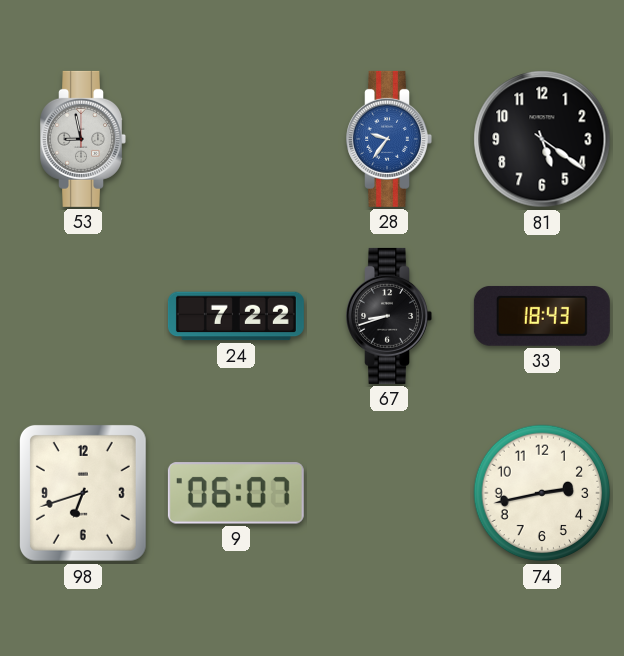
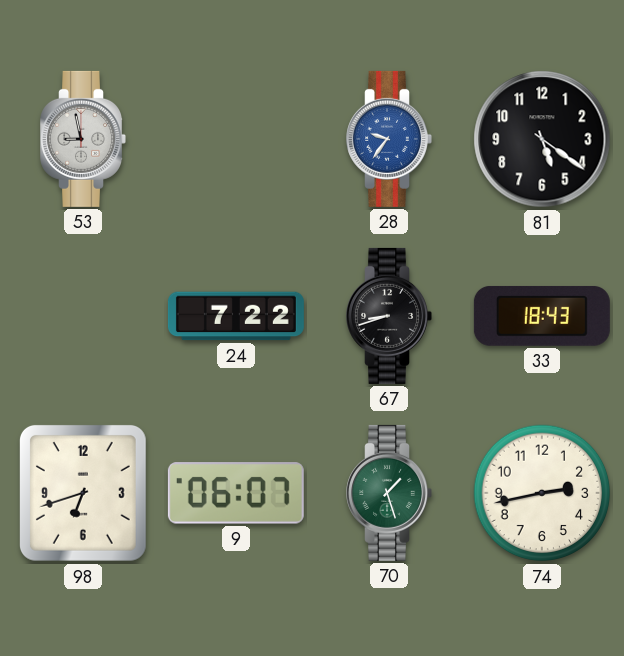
70: none -> 1:27 (389, 493)
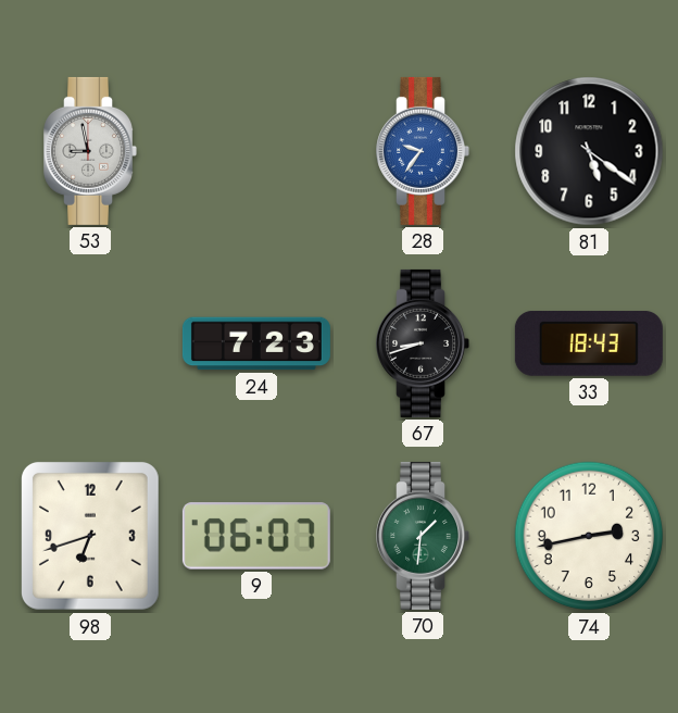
24: 7:22 -> 7:23 (256, 343)
70: 1:27 -> 1:31 (423, 536)
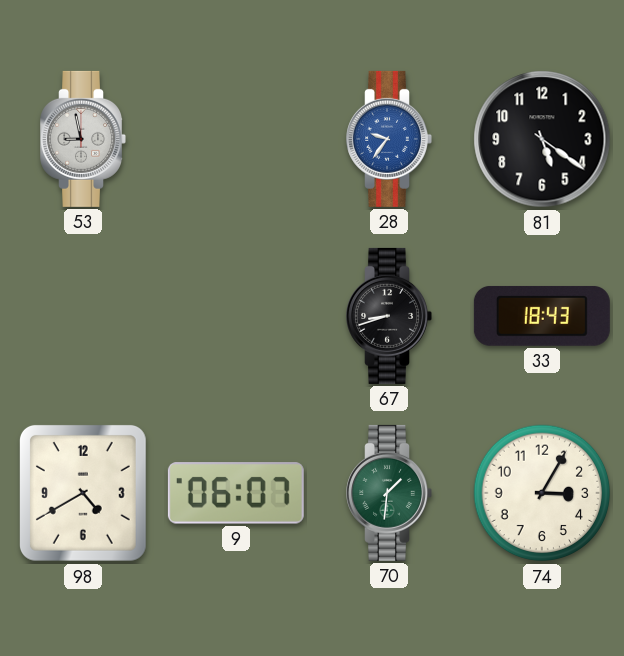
24: 7:23 -> none (256, 343)
98: 6:42 -> 4:40 (83, 493)
74: 2:43 -> 3:05 (542, 493)
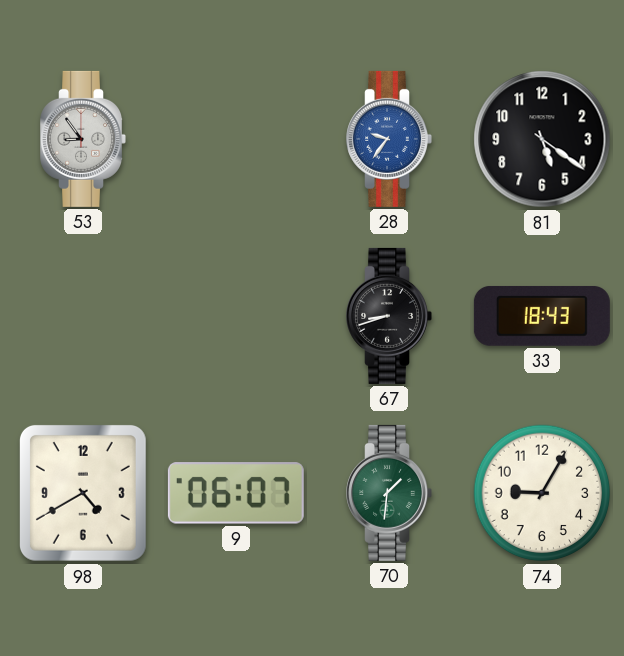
53: 8:58 -> 8:54 (83, 139)
74: 3:05 -> 9:05 (542, 493)
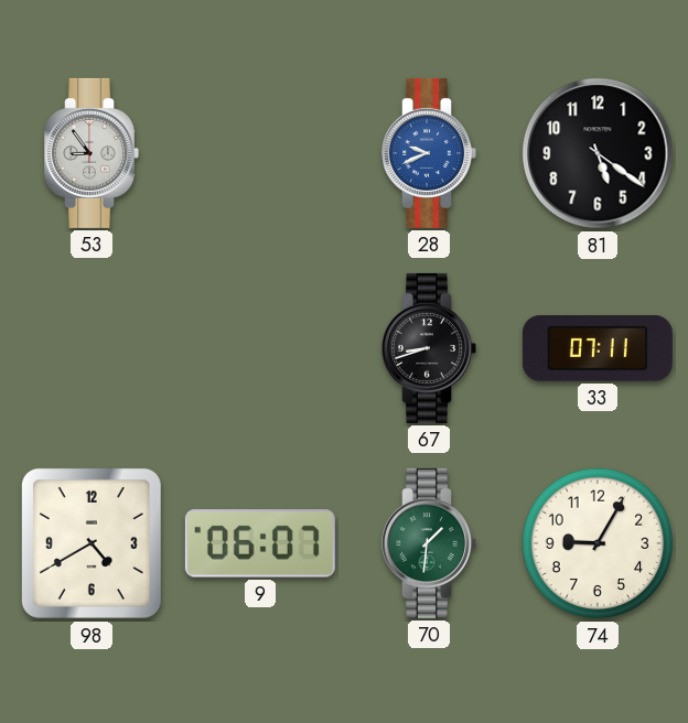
28: 9:36 -> 9:41 (429, 153)
33: 18:43 -> 07:11 (598, 348)
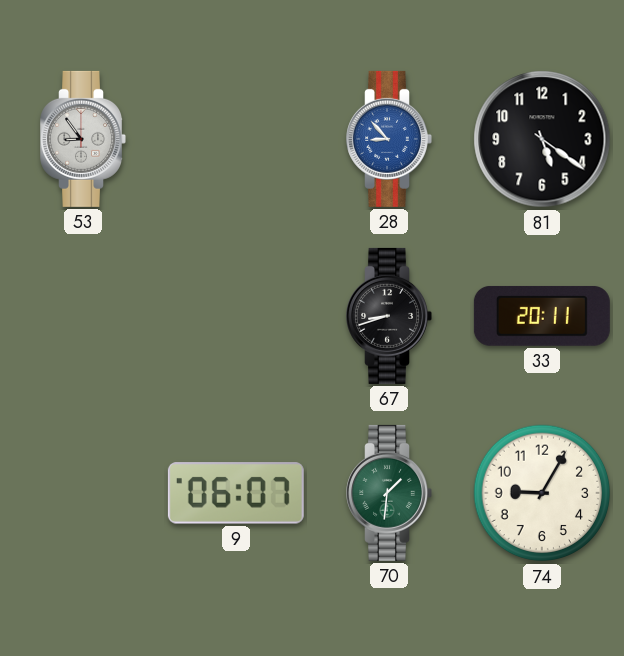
28: 9:41 -> 8:53 (389, 139)
33: 07:11 -> 20:11 (542, 316)
98: 4:40 -> none (92, 543)
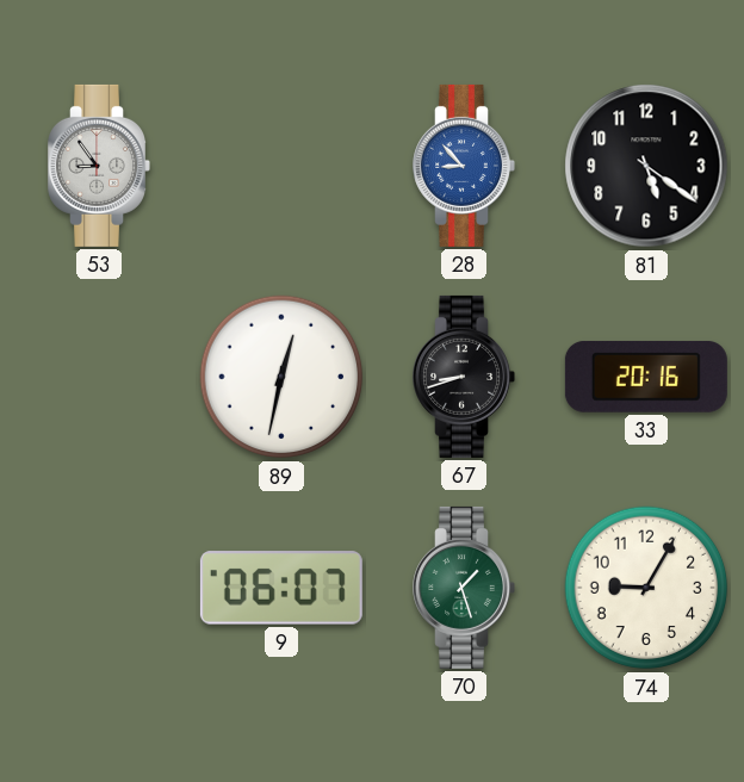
89: none -> 12:32 (281, 377)
33: 20:11 -> 20:16 (646, 377)
70: 1:31 -> 1:27 (464, 588)
